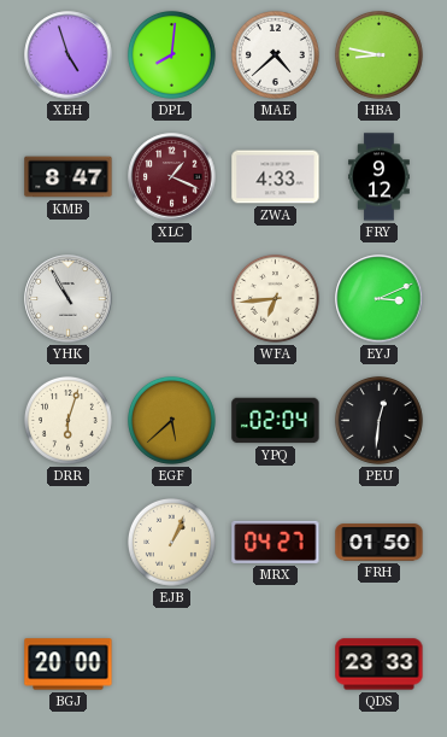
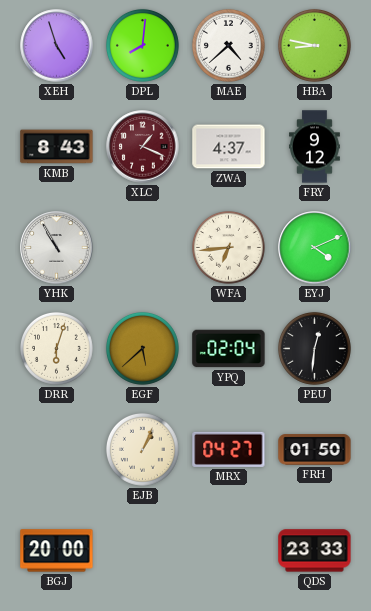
KMB: 8:47 -> 8:43 (57, 147)
ZWA: 4:33 -> 4:37 (229, 147)
EYJ: 3:11 -> 4:11 (315, 248)
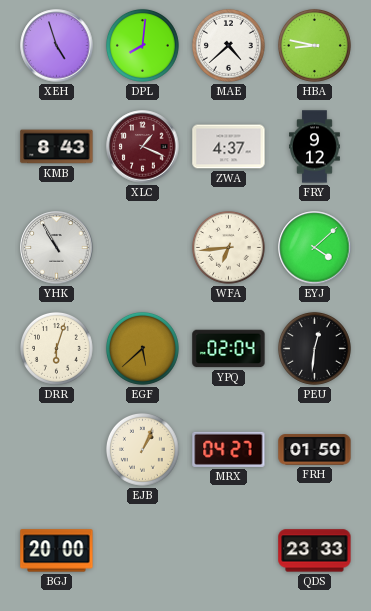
EYJ: 4:11 -> 4:08 (315, 248)
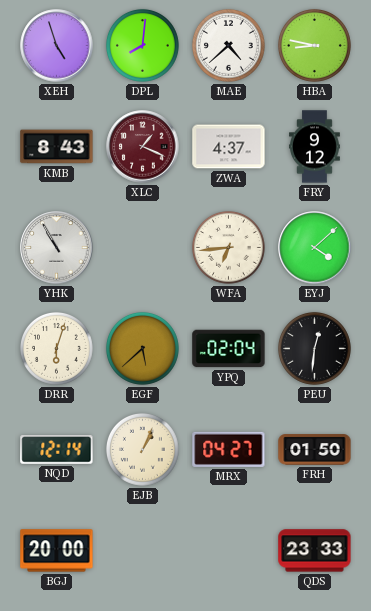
NQD: none -> 12:14 (57, 450)
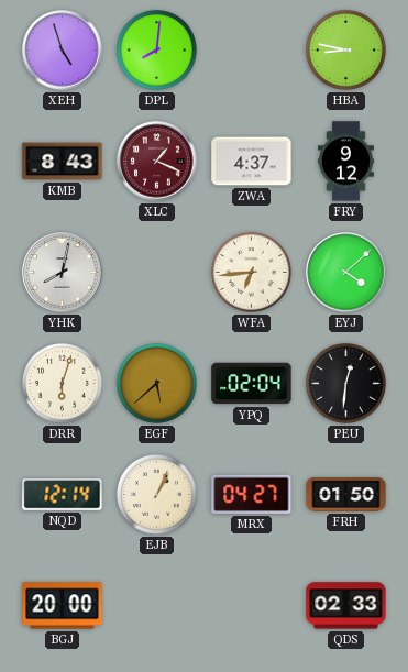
MAE: 4:38 -> none (228, 45)
YHK: 10:55 -> 8:02 (63, 273)
QDS: 23:33 -> 02:33 (346, 606)
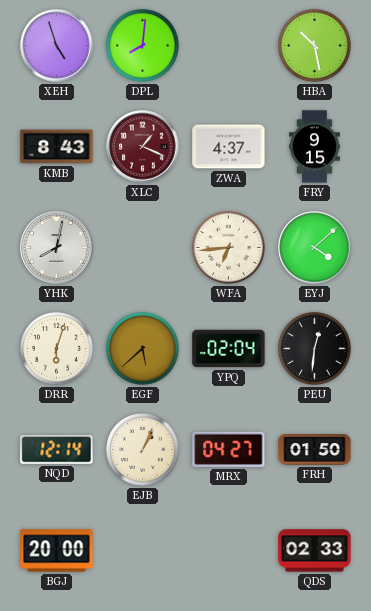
HBA: 8:47 -> 10:28 (314, 45)
FRY: 9:12 -> 9:15 (315, 147)
